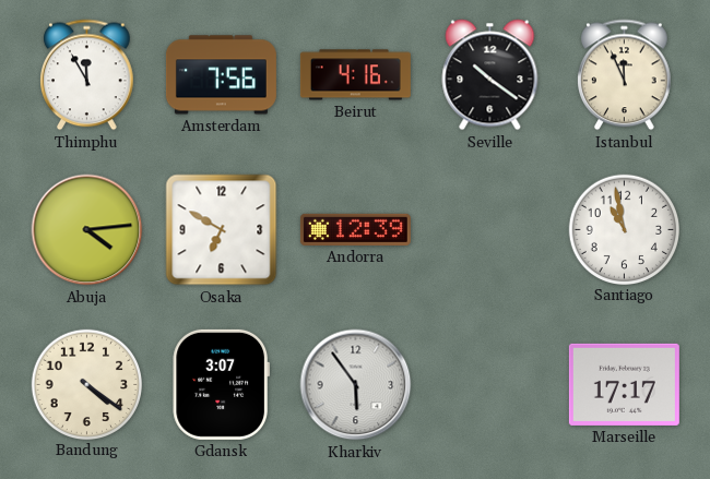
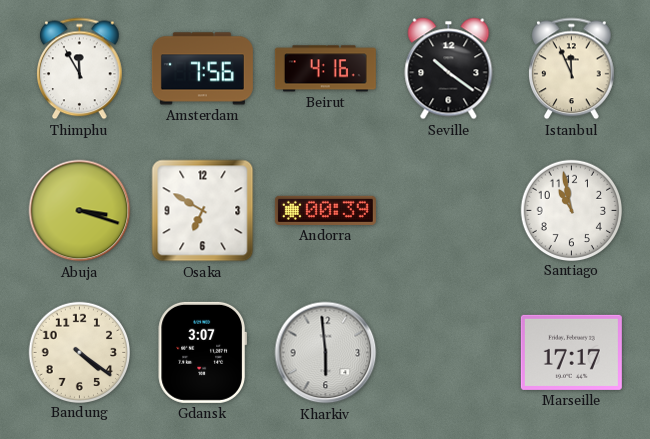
Abuja: 4:14 -> 3:18 (80, 211)
Andorra: 12:39 -> 00:39 (325, 210)
Kharkiv: 5:54 -> 5:59 (326, 353)
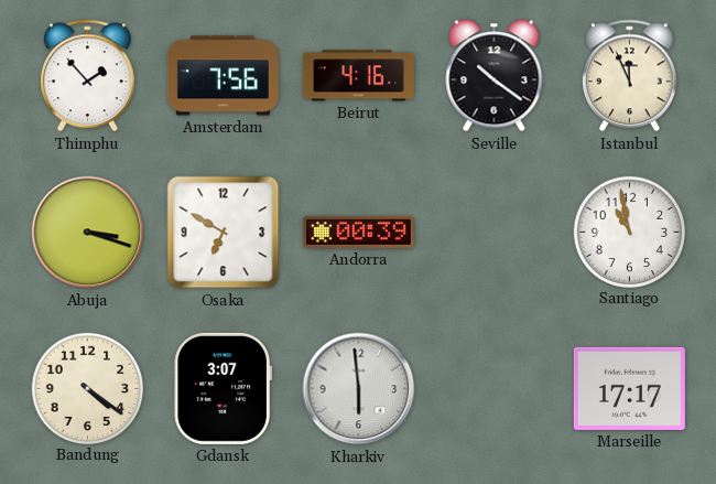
Thimphu: 11:55 -> 1:53 (88, 76)
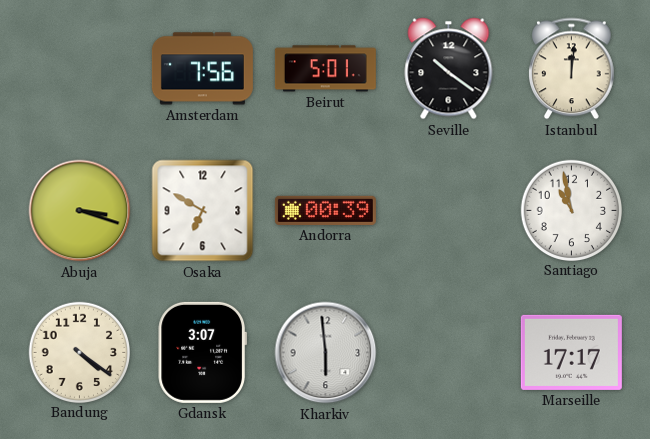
Thimphu: 1:53 -> none (88, 76)
Beirut: 4:16 -> 5:01 (325, 69)
Istanbul: 11:56 -> 12:01 (572, 69)
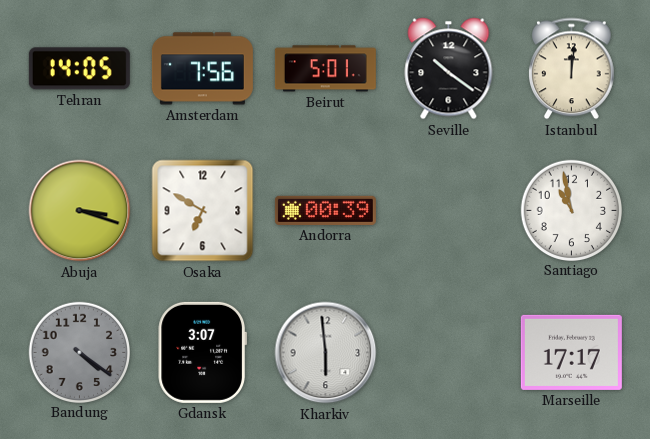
Tehran: none -> 14:05 (79, 69)
Bandung dial: cream -> grey (79, 352)
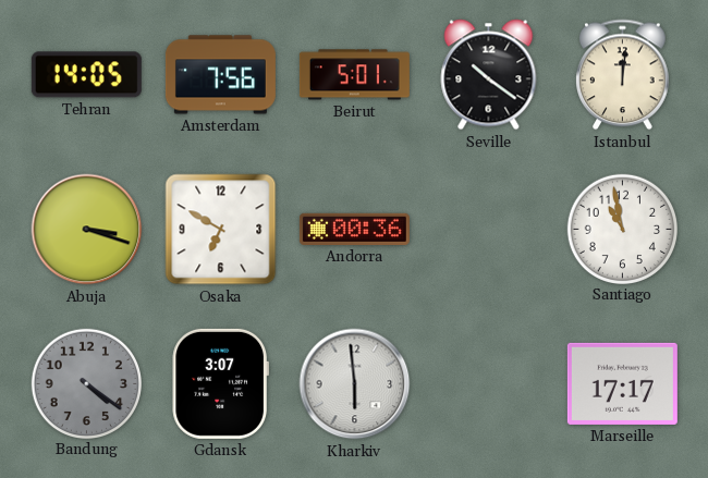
Andorra: 00:39 -> 00:36 (354, 229)
